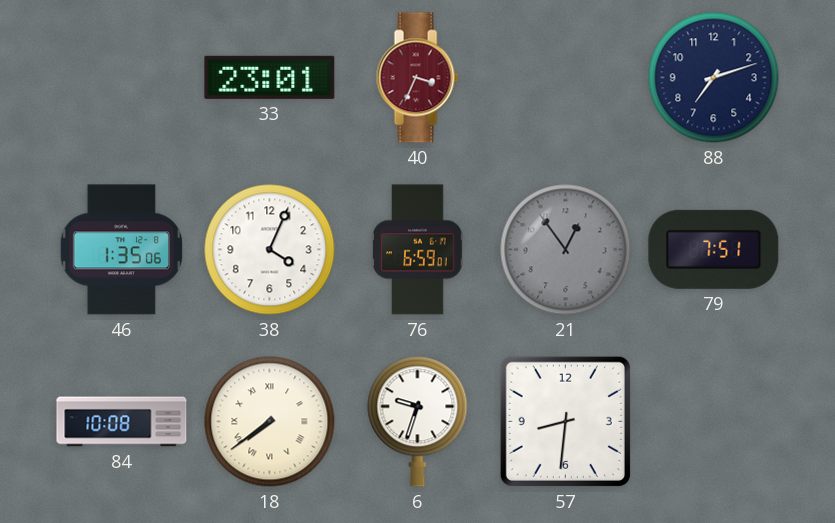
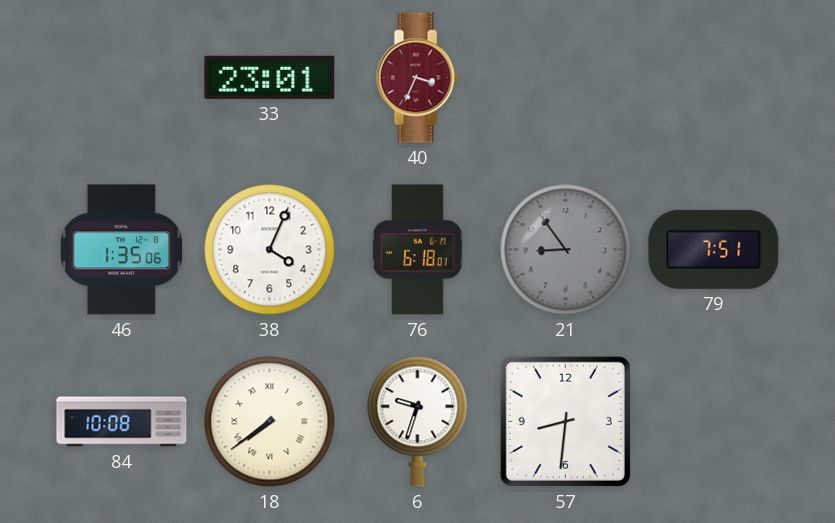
88: 7:12 -> none (714, 78)
76: 6:59 -> 6:18 (418, 250)
21: 12:54 -> 8:54 (566, 250)
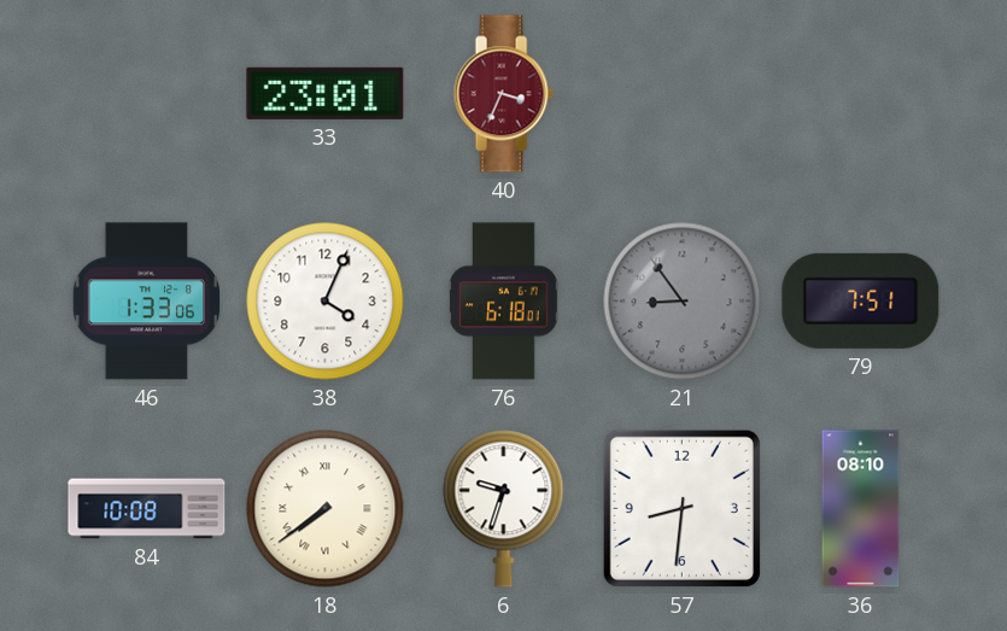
46: 1:35 -> 1:33 (147, 302)
36: none -> 08:10 (861, 509)
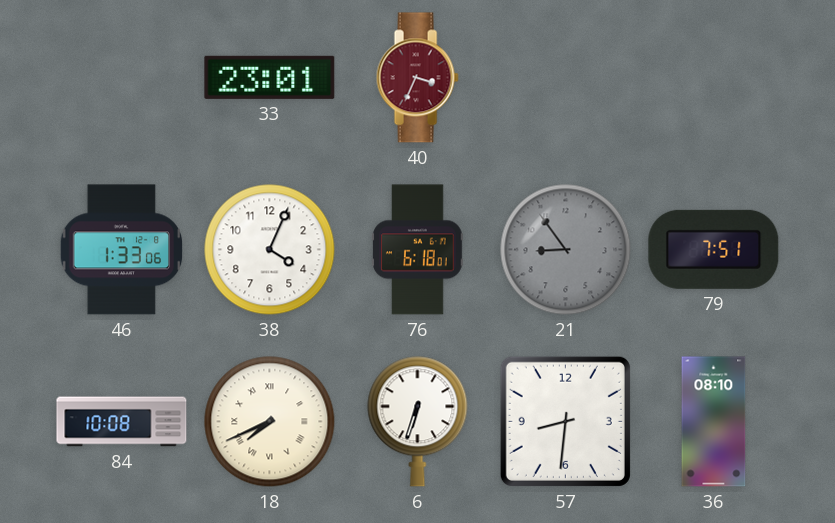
18: 7:39 -> 7:41 (270, 422)
6: 9:33 -> 6:33 (418, 422)
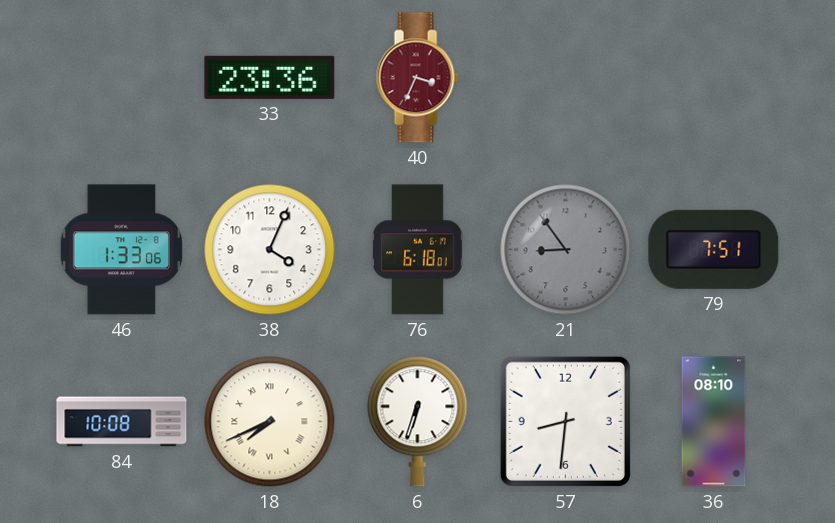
33: 23:01 -> 23:36 (270, 77)
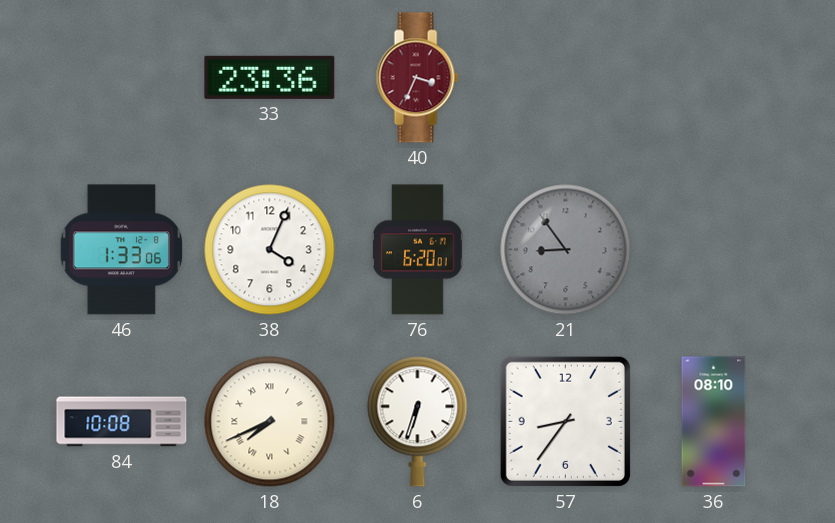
76: 6:18 -> 6:20 (418, 250)
79: 7:51 -> none (714, 249)
57: 8:31 -> 8:36 (565, 421)
